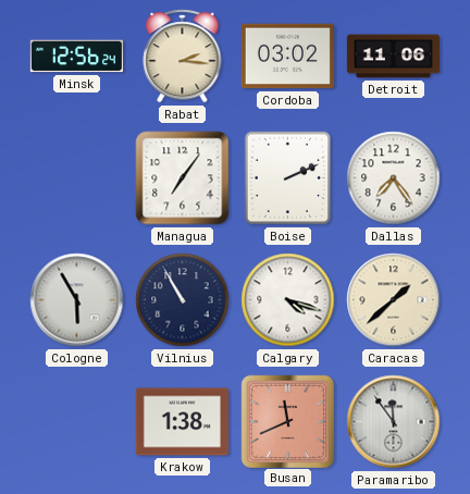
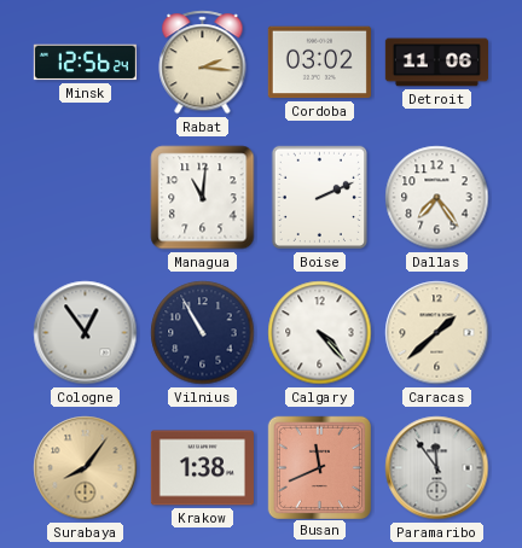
Managua: 7:06 -> 11:01 (203, 198)
Cologne: 5:55 -> 12:54 (86, 333)
Calgary: 4:18 -> 4:23 (320, 333)
Surabaya: none -> 8:06 (86, 468)
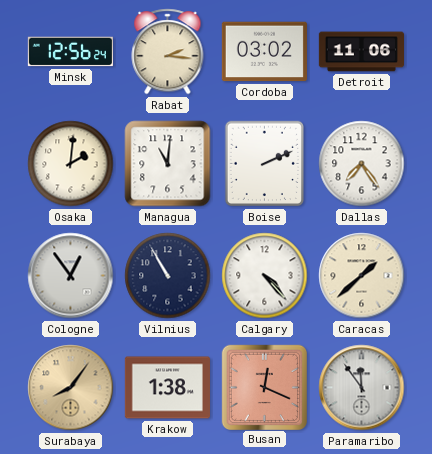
Osaka: none -> 2:01 (71, 164)
Busan: 11:41 -> 12:19 (264, 387)
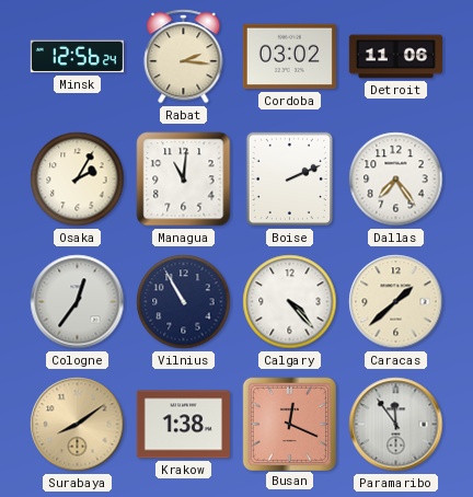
Osaka: 2:01 -> 2:05 (78, 180)
Cologne: 12:54 -> 12:36 (78, 302)
Surabaya: 8:06 -> 8:09 (78, 425)
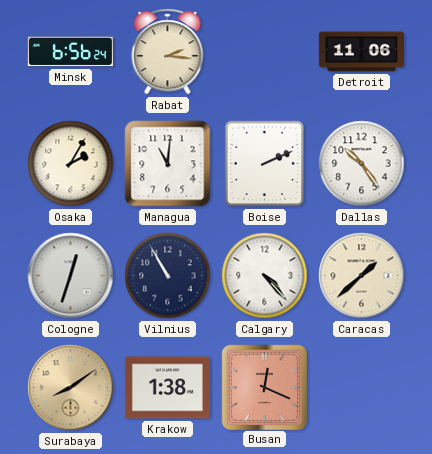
Minsk: 12:56 -> 6:56 (70, 52)
Cordoba: 03:02 -> none (289, 57)
Dallas: 7:24 -> 10:24 (362, 164)
Cologne: 12:36 -> 12:33 (71, 276)
Paramaribo: 11:54 -> none (396, 425)
